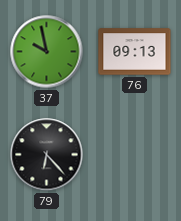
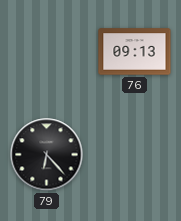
37: 9:58 -> none (47, 52)
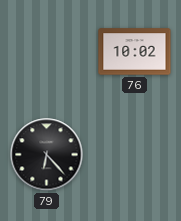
76: 09:13 -> 10:02 (135, 52)
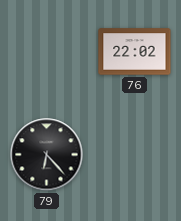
76: 10:02 -> 22:02 (135, 52)
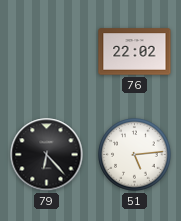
51: none -> 5:14 (135, 155)
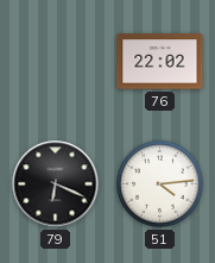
79: 6:23 -> 6:19 (56, 184)
51: 5:14 -> 4:14 (160, 184)
